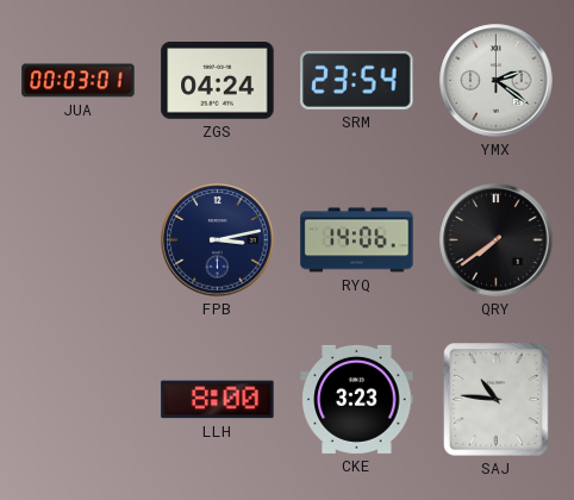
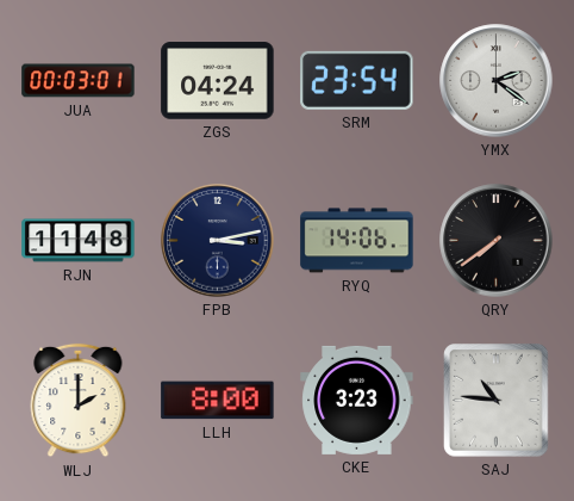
RJN: none -> 11:48 (79, 241)
WLJ: none -> 2:00 (79, 401)
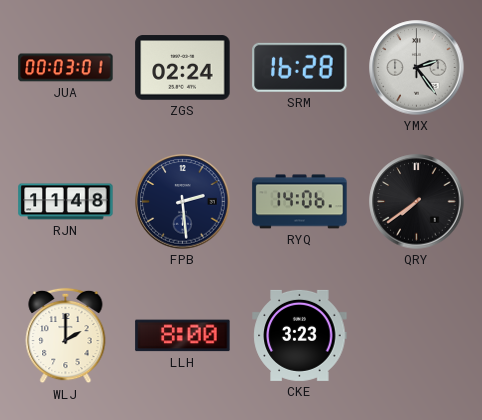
ZGS: 04:24 -> 02:24 (183, 68)
SRM: 23:54 -> 16:28 (300, 67)
YMX: 2:21 -> 2:24 (417, 68)
FPB: 3:13 -> 2:29 (183, 202)
SAJ: 10:46 -> none (497, 401)
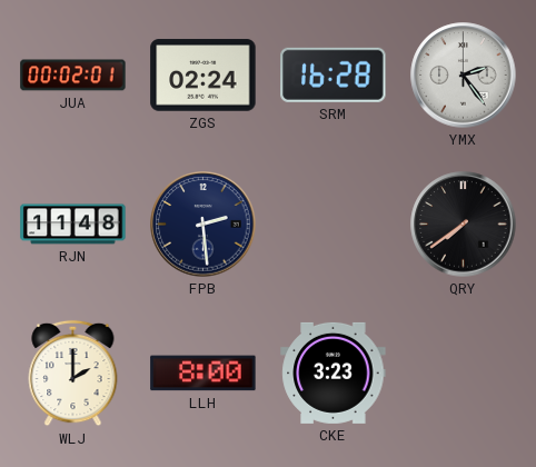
JUA: 00:03 -> 00:02 (73, 76)
RYQ: 14:06 -> none (300, 202)
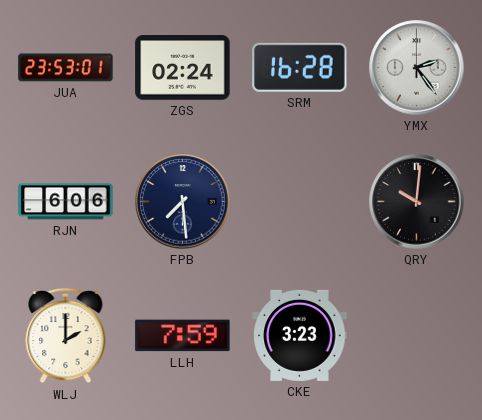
JUA: 00:02 -> 23:53 (66, 68)
RJN: 11:48 -> 6:06 (66, 202)
FPB: 2:29 -> 7:29 (183, 202)
QRY: 7:39 -> 10:01 (417, 202)
LLH: 8:00 -> 7:59 (183, 336)
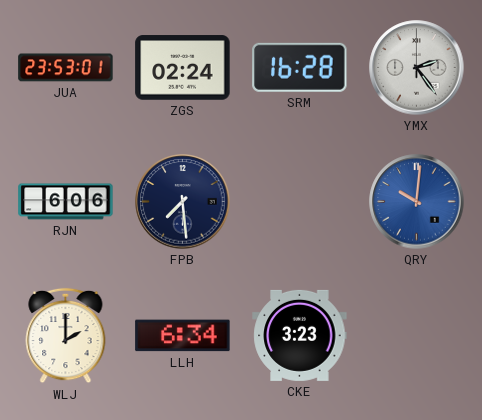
QRY dial: black -> blue (417, 202)
LLH: 7:59 -> 6:34 (183, 336)
